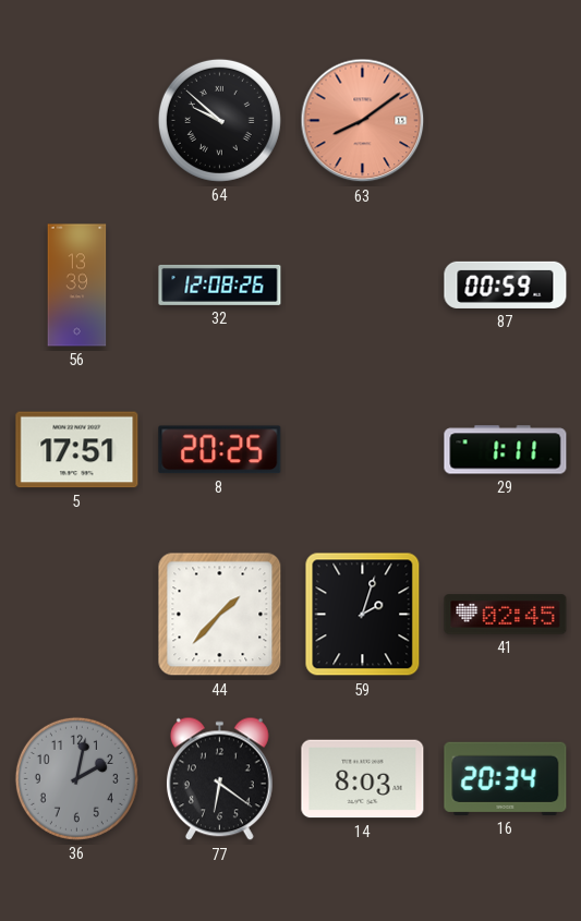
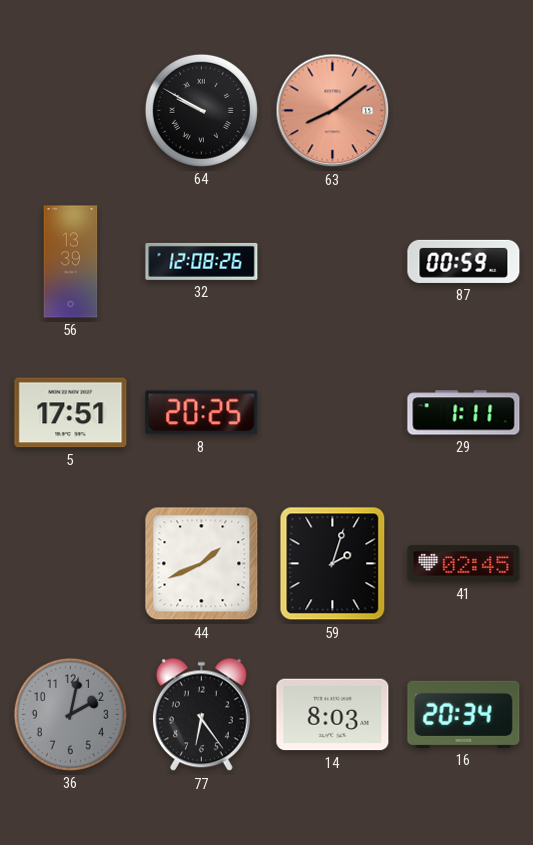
64: 9:52 -> 9:50 (201, 110)
44: 1:37 -> 1:41 (202, 564)
77: 6:21 -> 6:24 (201, 715)
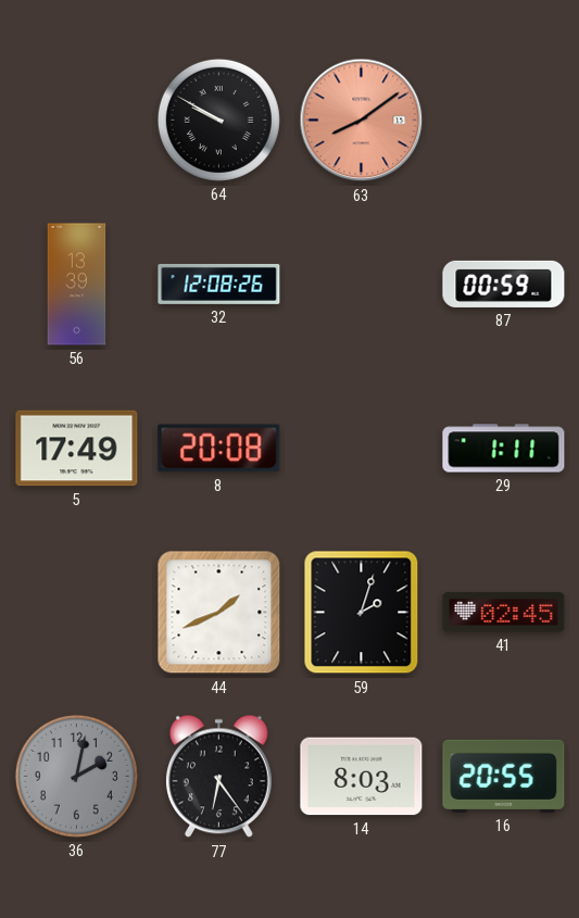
5: 17:51 -> 17:49 (77, 449)
8: 20:25 -> 20:08 (219, 449)
16: 20:34 -> 20:55 (504, 776)
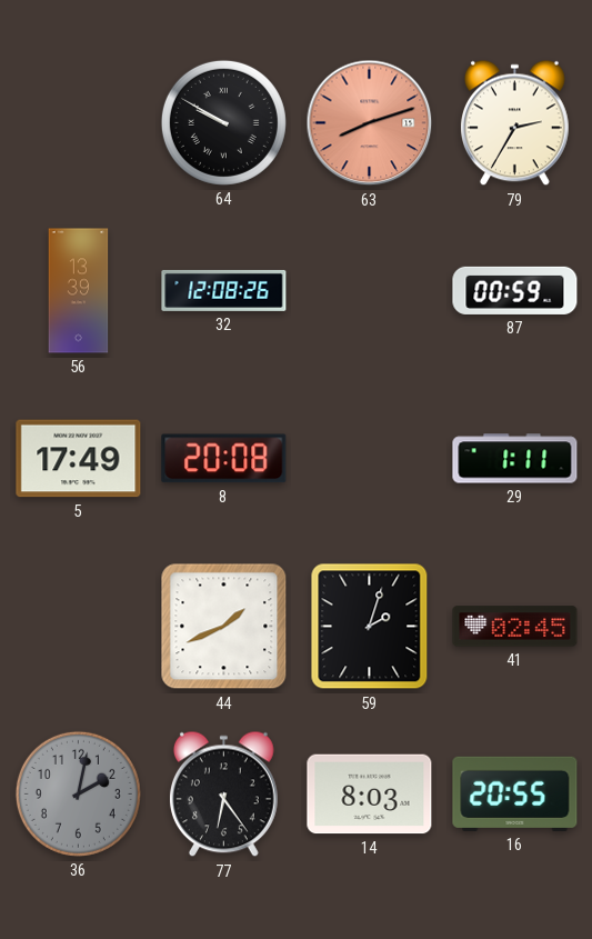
63: 8:09 -> 8:12 (370, 123)
79: none -> 2:35 (514, 123)
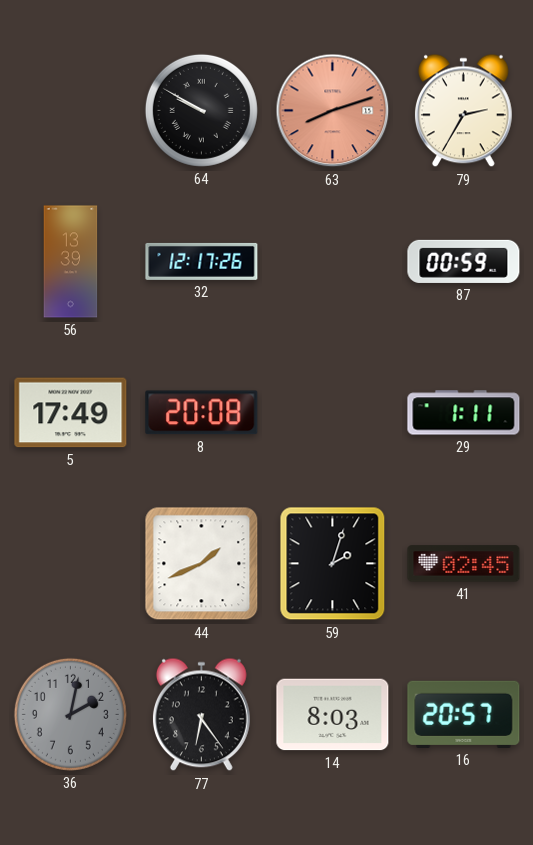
32: 12:08 -> 12:17 (202, 261)
16: 20:55 -> 20:57 (464, 714)
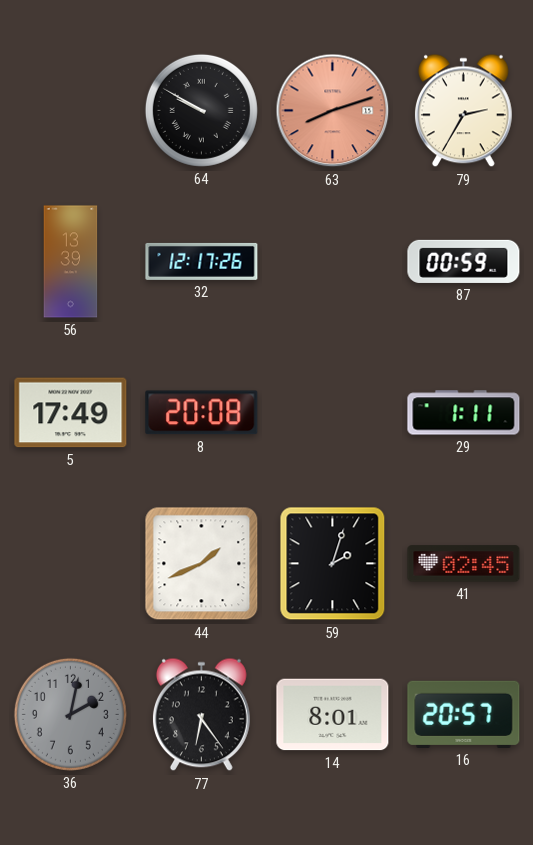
14: 8:03 -> 8:01 (333, 715)
